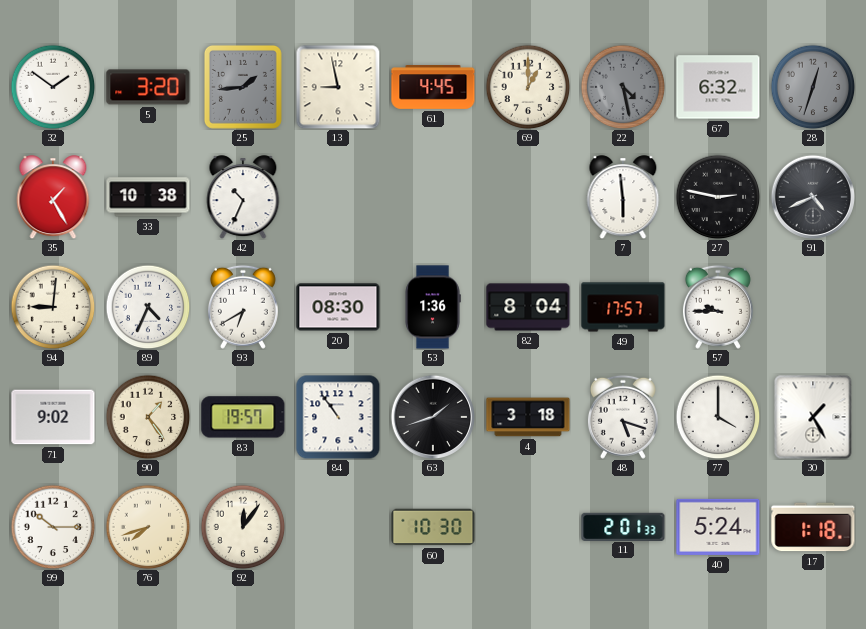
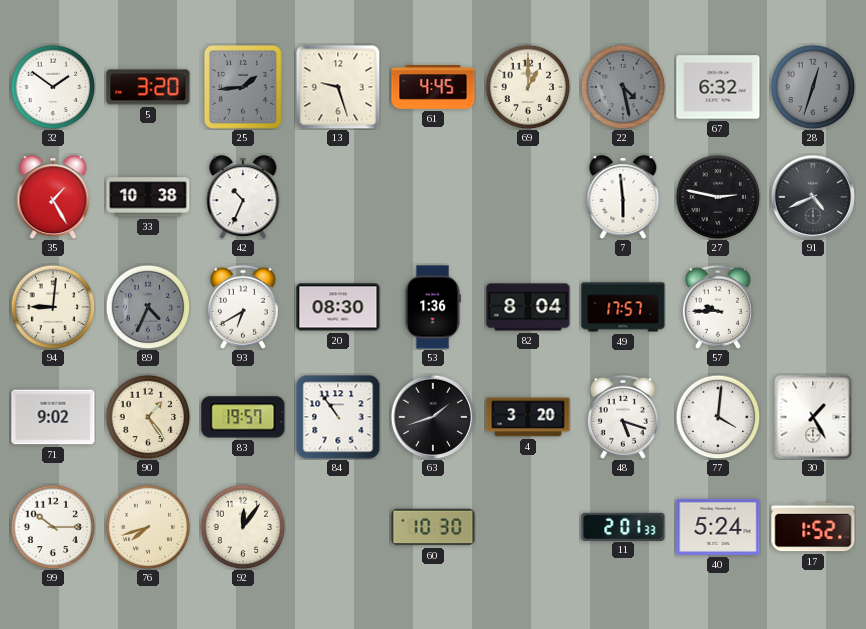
13: 8:58 -> 9:27 (338, 87)
89 dial: white -> grey (148, 307)
4: 3:18 -> 3:20 (528, 417)
77: 4:00 -> 4:01 (718, 417)
17: 1:18 -> 1:52 (813, 527)
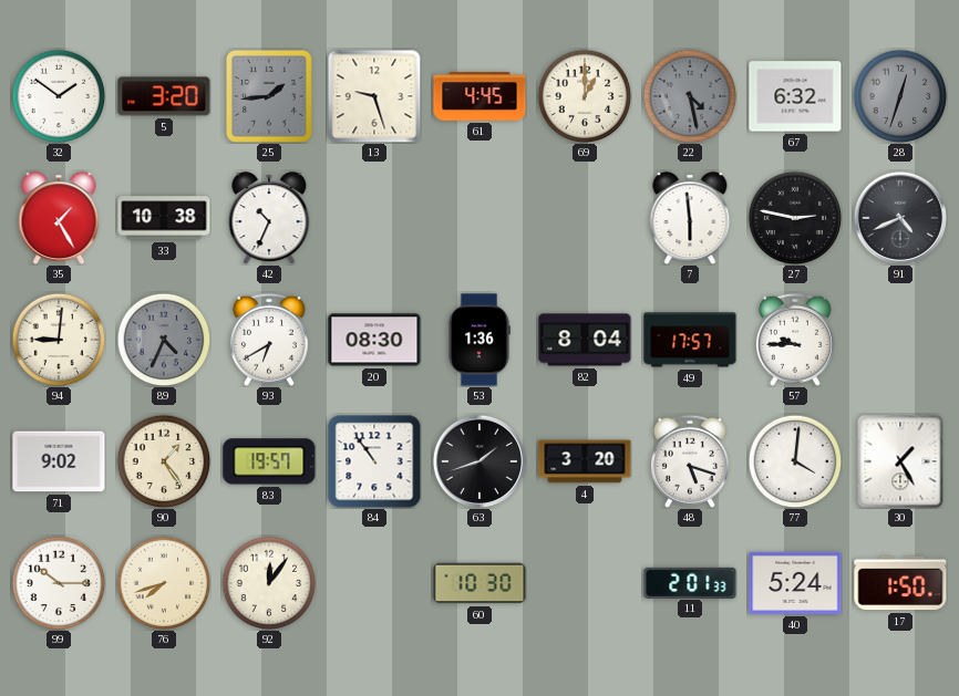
17: 1:52 -> 1:50 (900, 583)
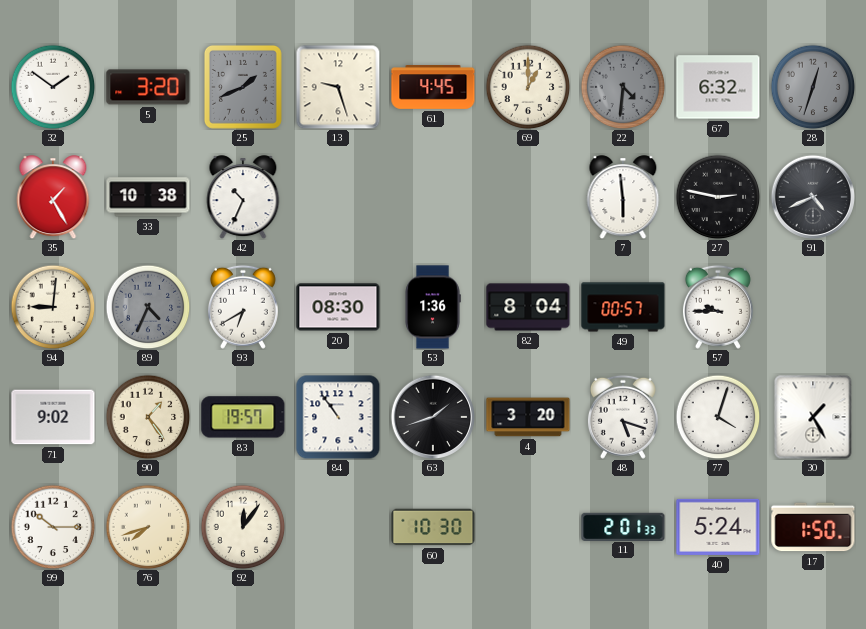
25: 1:44 -> 1:41 (243, 87)
22: 4:28 -> 4:31 (623, 87)
49: 17:57 -> 00:57 (623, 307)
77: 4:01 -> 4:03 (718, 417)
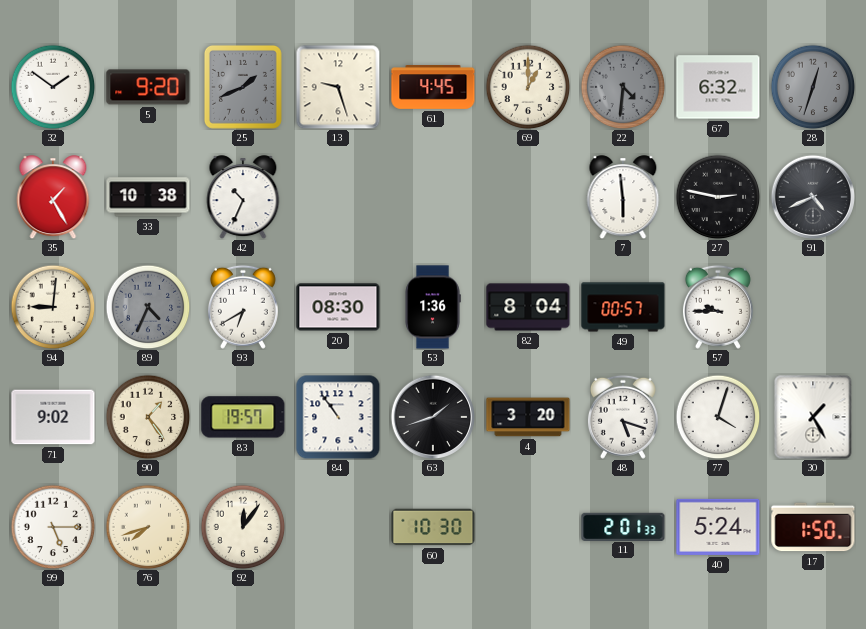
5: 3:20 -> 9:20 (148, 87)
99: 10:15 -> 5:15 (53, 527)
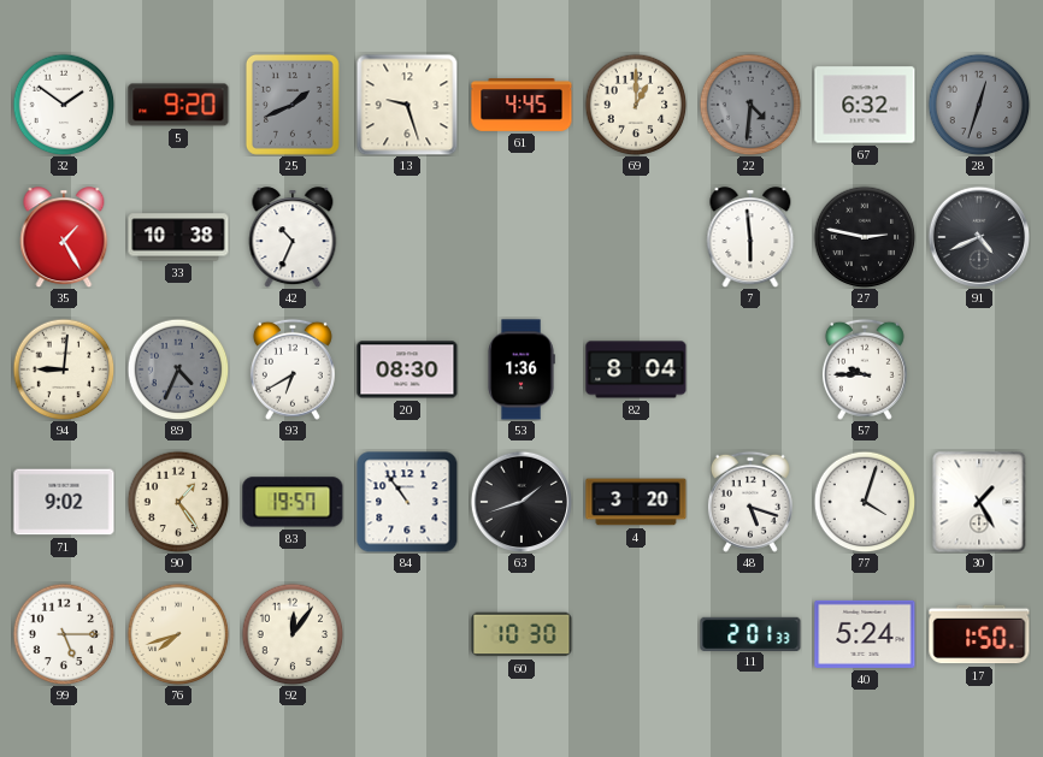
49: 00:57 -> none (623, 307)
